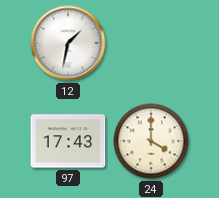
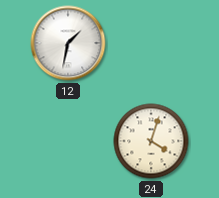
97: 17:43 -> none (68, 141)
24: 4:00 -> 4:03 (151, 141)
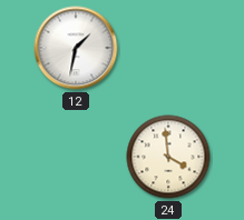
24: 4:03 -> 3:59 (168, 157)
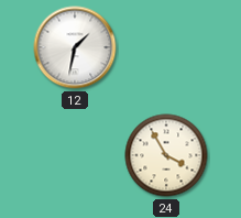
24: 3:59 -> 3:55 (166, 155)
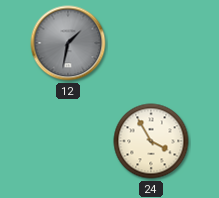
12 dial: white -> grey (68, 43)
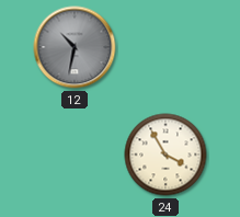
12: 1:32 -> 10:32 (75, 47)
